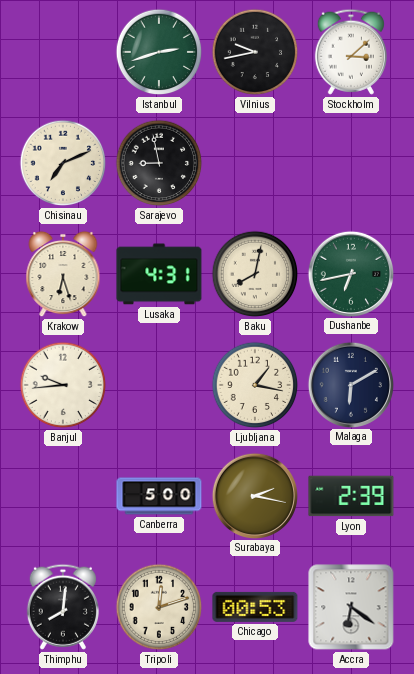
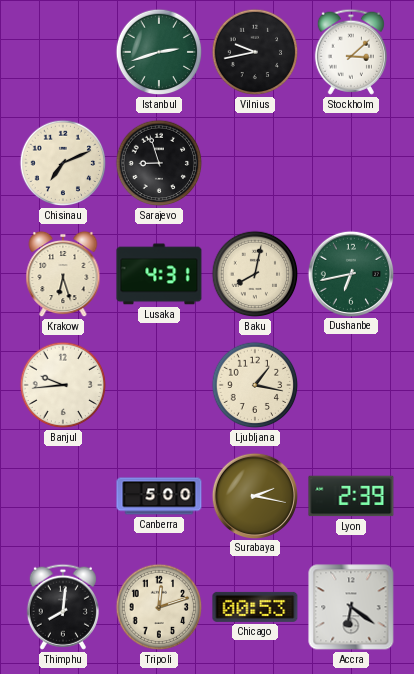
Sarajevo: 8:58 -> 8:57 (159, 163)
Malaga: 6:10 -> none (350, 384)
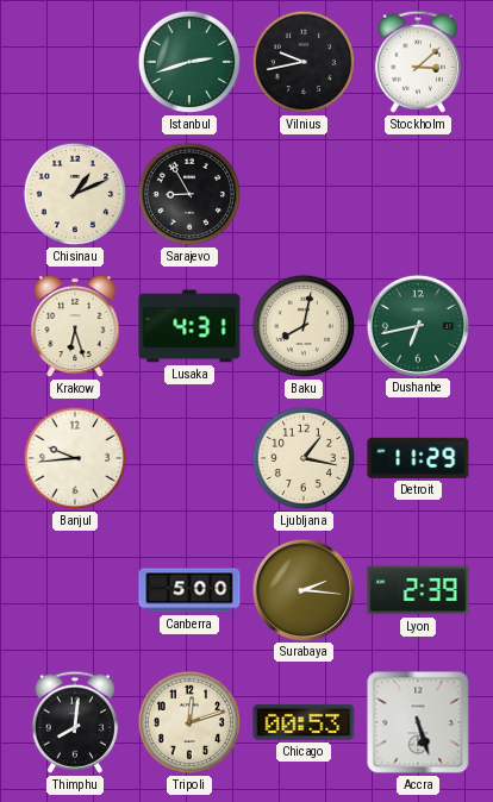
Chisinau: 7:11 -> 1:11 (75, 194)
Sarajevo: 8:57 -> 8:55 (189, 194)
Detroit: none -> 11:29 (418, 458)
Surabaya: 2:17 -> 2:16 (302, 589)
Accra: 6:21 -> 5:27 (418, 722)
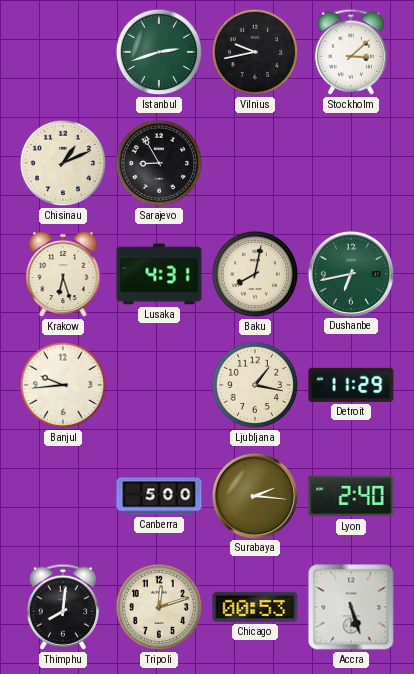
Lyon: 2:39 -> 2:40 (351, 496)
